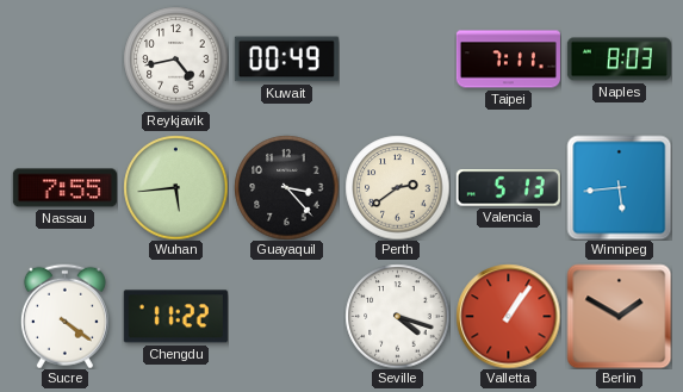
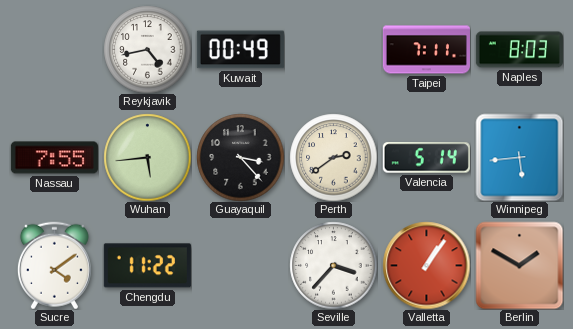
Valencia: 5:13 -> 5:14 (426, 158)
Sucre: 4:21 -> 4:09 (54, 265)
Seville: 4:18 -> 3:37 (333, 265)
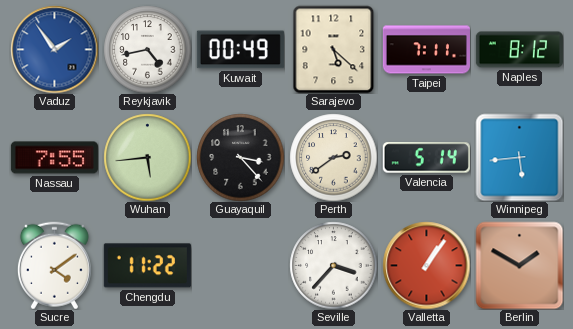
Vaduz: none -> 1:54 (54, 49)
Sarajevo: none -> 5:22 (334, 49)
Naples: 8:03 -> 8:12 (519, 50)
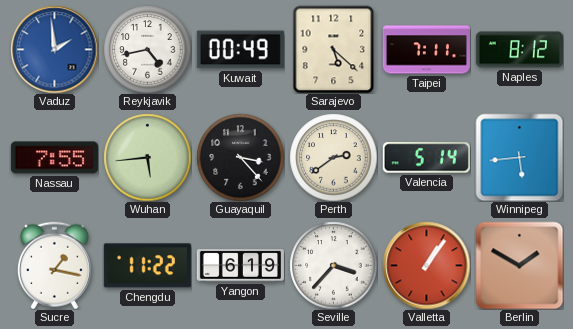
Vaduz: 1:54 -> 1:59 (54, 49)
Sucre: 4:09 -> 1:17 (54, 265)
Yangon: none -> 6:19 (240, 266)
